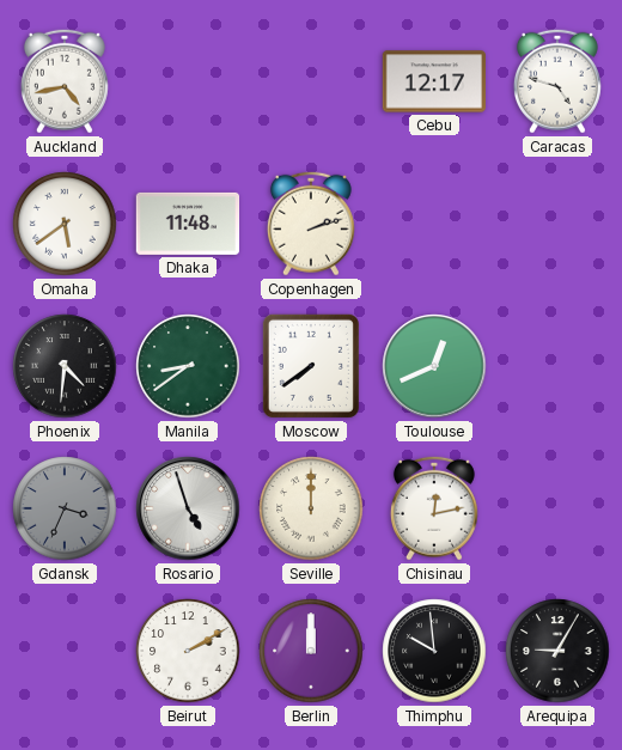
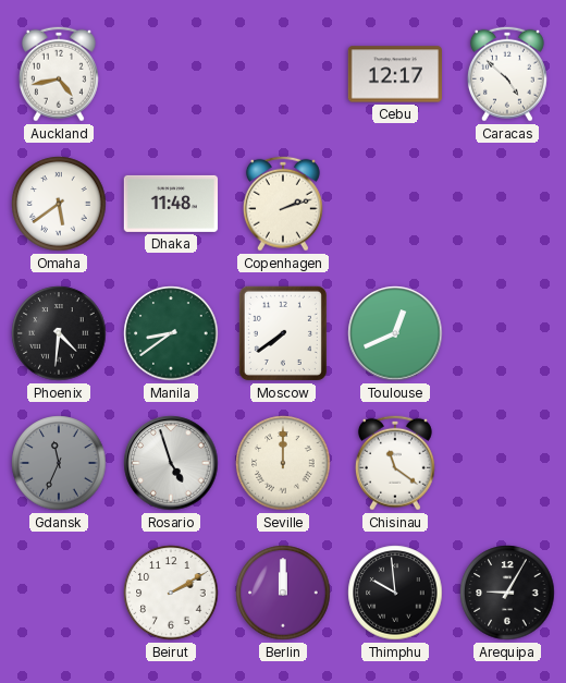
Caracas: 4:48 -> 4:52 (507, 74)
Gdansk: 3:34 -> 11:34 (59, 463)
Chisinau: 12:13 -> 11:21 (395, 463)
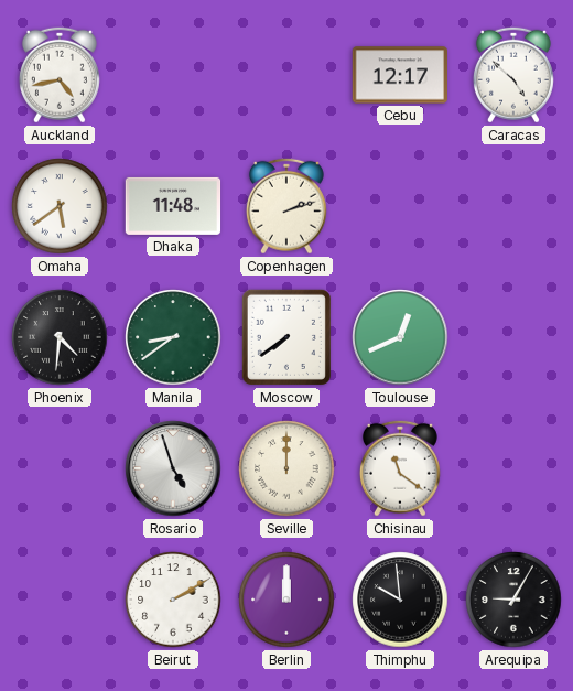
Gdansk: 11:34 -> none (59, 463)
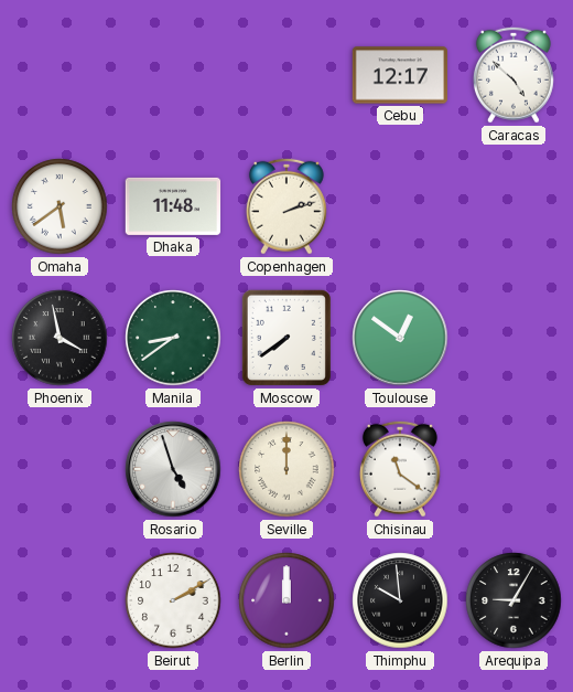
Auckland: 4:43 -> none (60, 75)
Phoenix: 4:31 -> 3:58 (60, 338)
Toulouse: 12:41 -> 12:51 (400, 338)
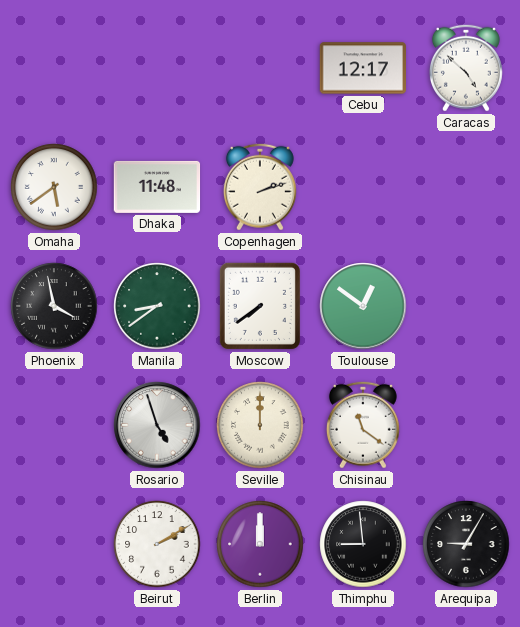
Thimphu: 9:59 -> 8:59 (363, 544)
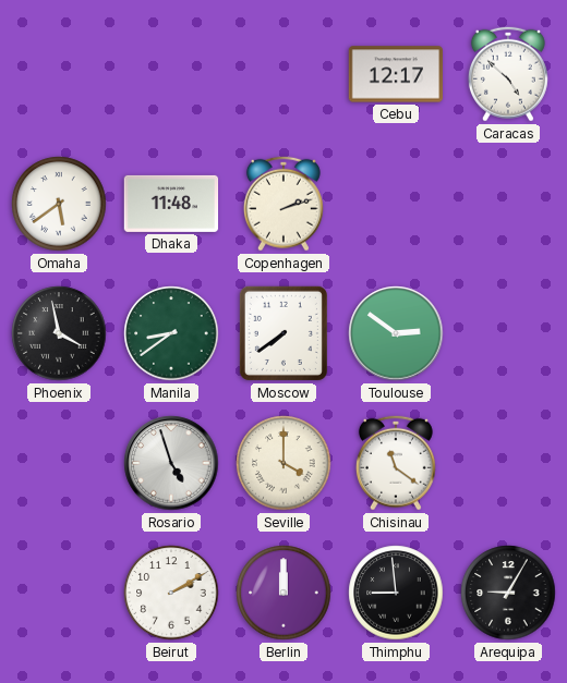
Toulouse: 12:51 -> 2:51 (396, 333)
Seville: 12:00 -> 4:00 (283, 463)
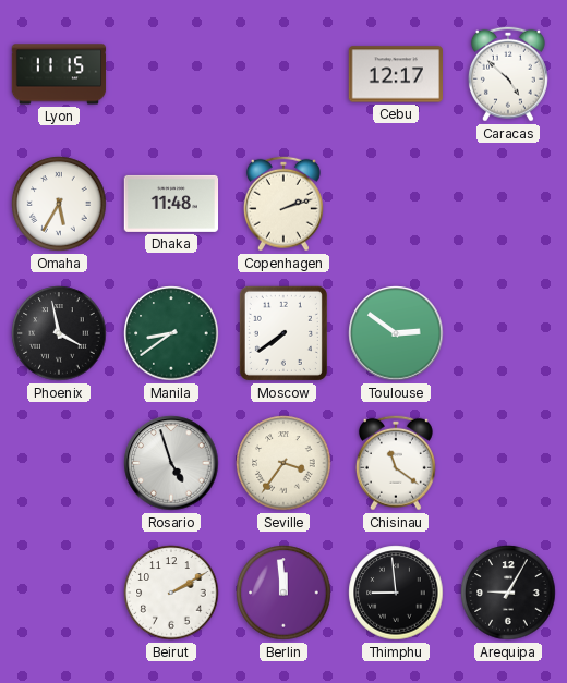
Lyon: none -> 11:15 (59, 74)
Omaha: 5:39 -> 5:35 (59, 204)
Seville: 4:00 -> 3:36 (283, 463)
Berlin: 12:00 -> 11:59 (283, 593)
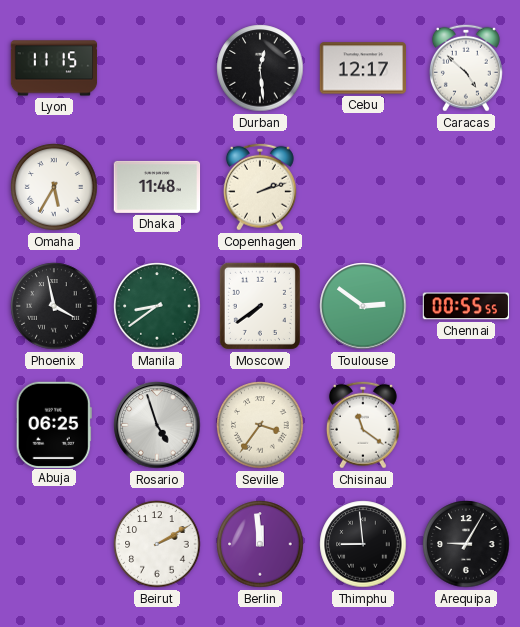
Durban: none -> 12:29 (260, 68)
Chennai: none -> 00:55 (465, 306)
Abuja: none -> 06:25 (54, 424)
